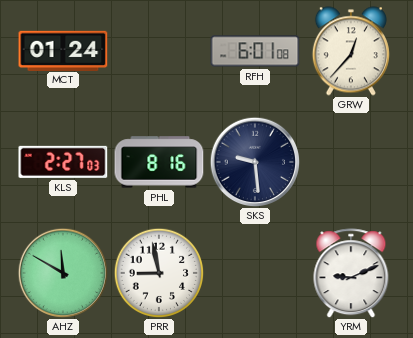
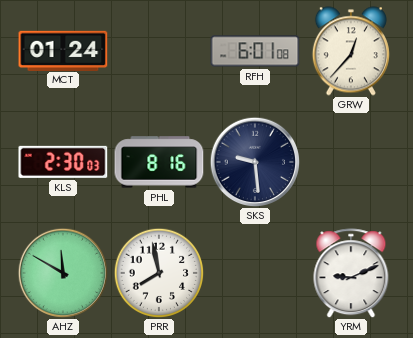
KLS: 2:27 -> 2:30 (63, 162)
PRR: 8:58 -> 7:58 (159, 273)
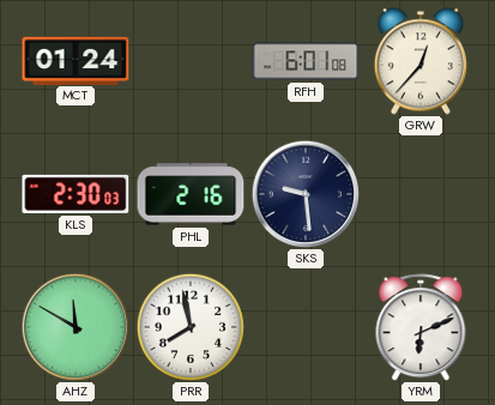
PHL: 8:16 -> 2:16 (191, 194)
YRM: 9:11 -> 6:11 (421, 327)
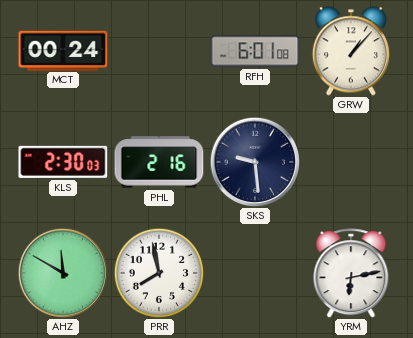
MCT: 01:24 -> 00:24 (63, 50)
GRW: 12:37 -> 1:07 (351, 51)
YRM: 6:11 -> 6:13 (351, 273)
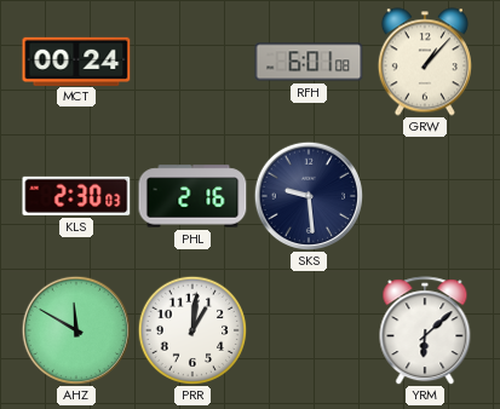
PRR: 7:58 -> 1:01 (192, 330)
YRM: 6:13 -> 6:08 (425, 330)
